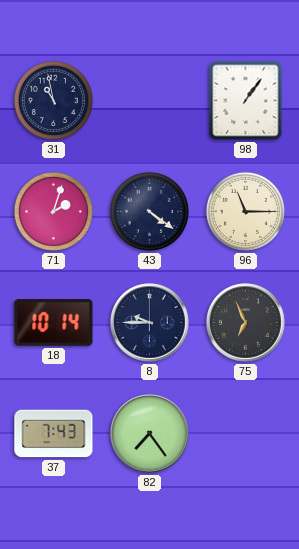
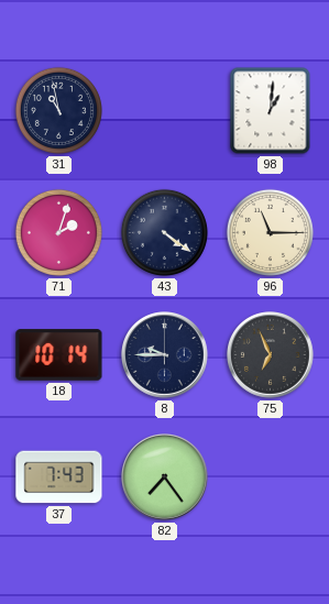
98: 1:06 -> 1:01 (271, 111)
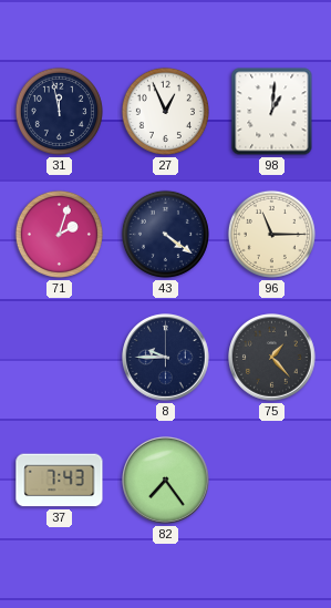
31: 10:58 -> 11:58 (59, 111)
27: none -> 12:56 (165, 111)
18: 10:14 -> none (59, 355)
75: 6:56 -> 1:23 (272, 358)
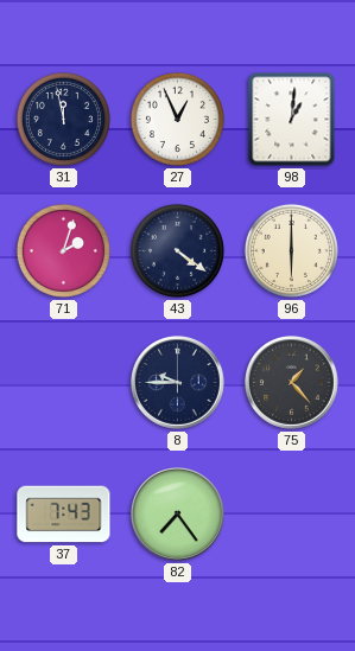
96: 11:15 -> 6:00 (291, 250)
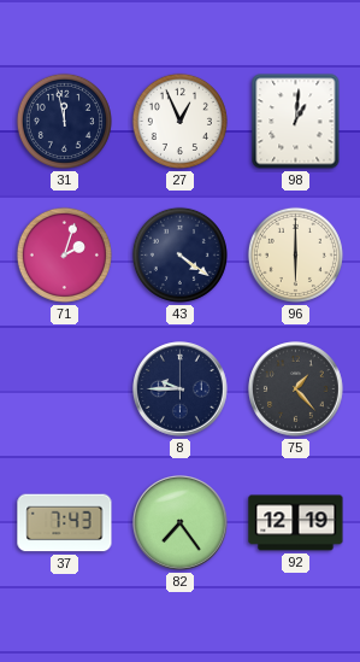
92: none -> 12:19 (296, 523)
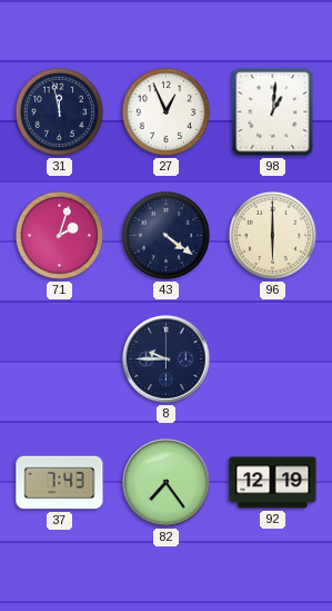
75: 1:23 -> none (296, 389)
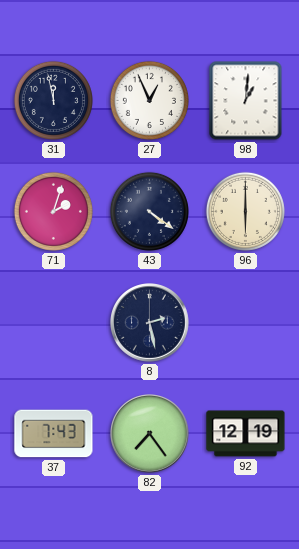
8: 9:45 -> 2:28 (150, 323)
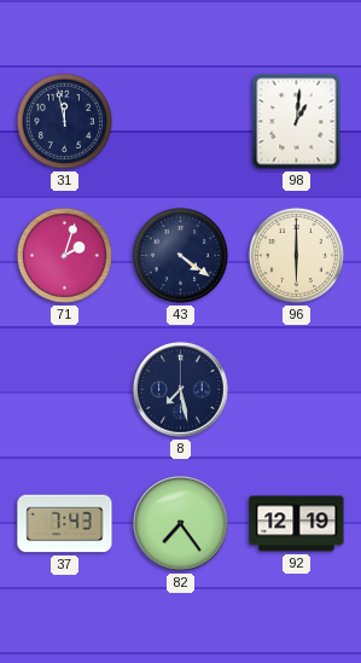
27: 12:56 -> none (149, 100)
8: 2:28 -> 7:28 (181, 390)
